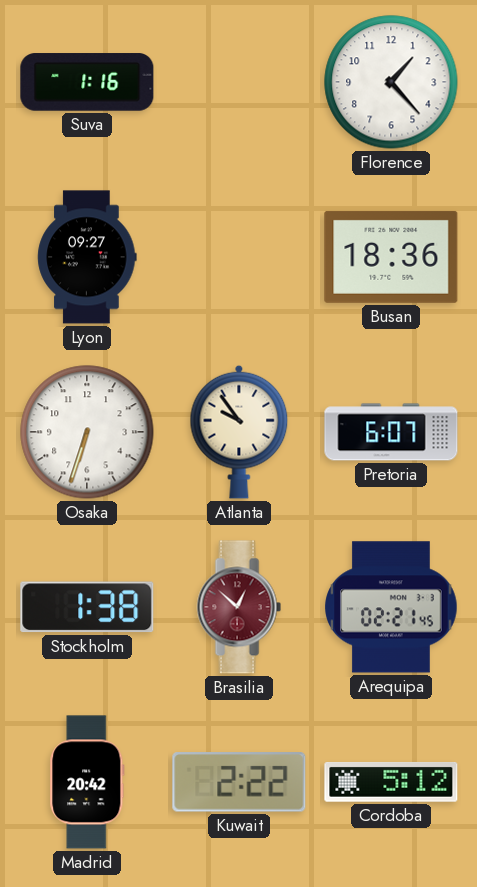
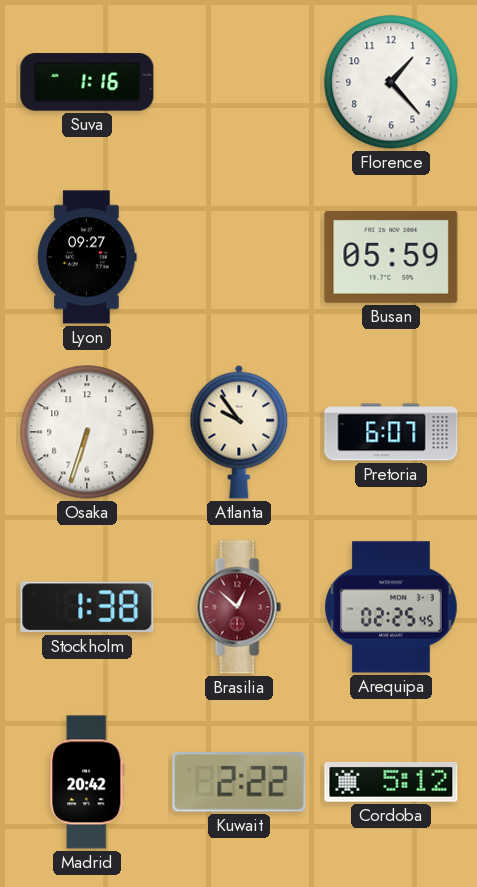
Busan: 18:36 -> 05:59 (391, 257)
Arequipa: 02:21 -> 02:25 (391, 607)
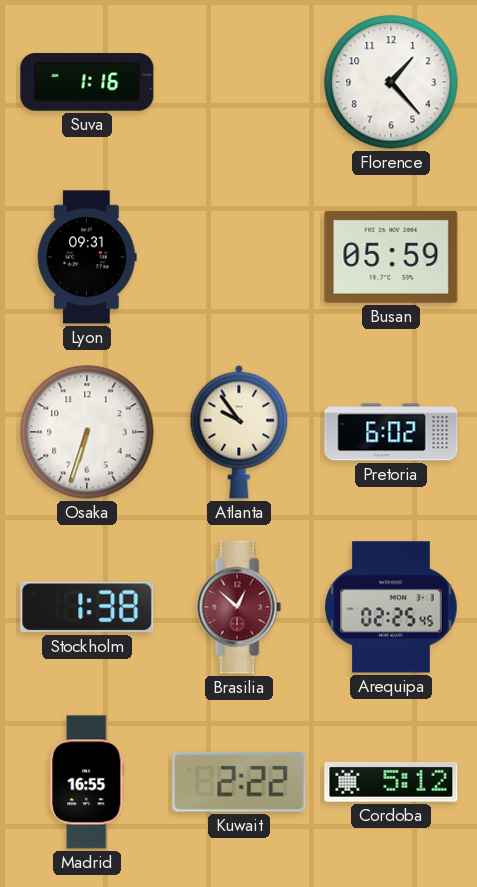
Lyon: 09:27 -> 09:31 (87, 257)
Pretoria: 6:07 -> 6:02 (391, 432)
Madrid: 20:42 -> 16:55 (87, 782)
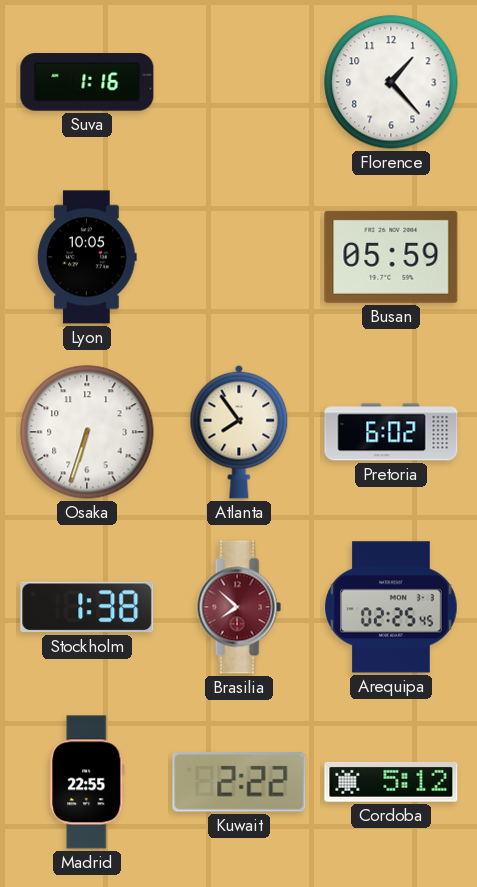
Lyon: 09:31 -> 10:05 (87, 257)
Atlanta: 9:54 -> 7:54 (239, 432)
Brasilia: 12:52 -> 7:52 (239, 607)
Madrid: 16:55 -> 22:55 (87, 782)
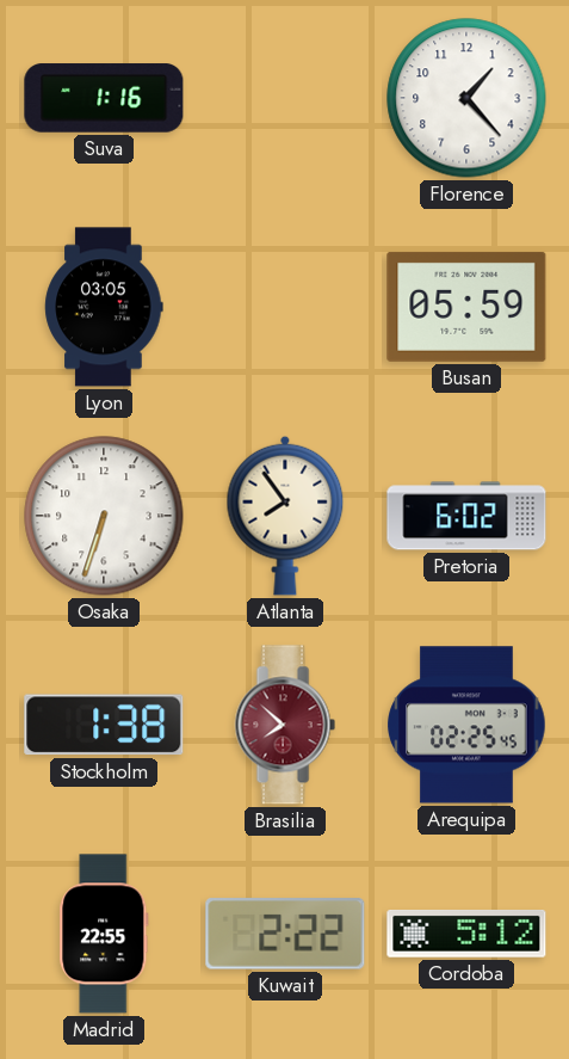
Lyon: 10:05 -> 03:05 (104, 307)
